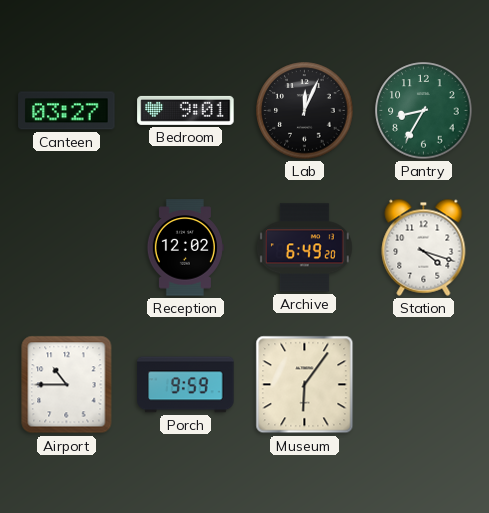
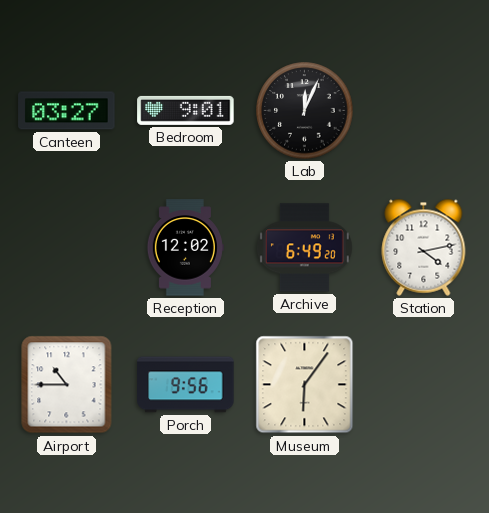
Pantry: 8:35 -> none (424, 111)
Station: 4:18 -> 4:13 (424, 247)
Porch: 9:59 -> 9:56 (186, 385)
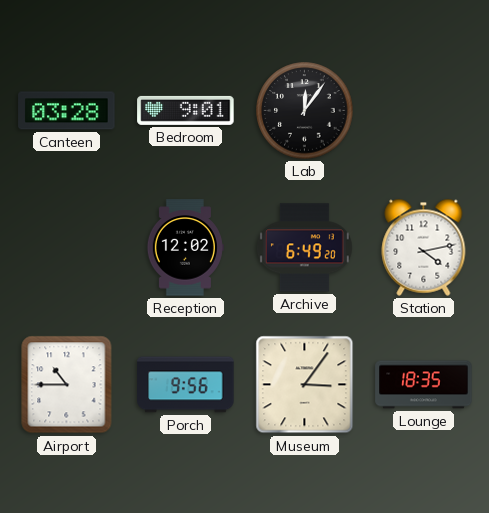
Canteen: 03:27 -> 03:28 (67, 111)
Lab: 12:04 -> 12:06 (305, 111)
Museum: 6:06 -> 3:06 (305, 385)
Lounge: none -> 18:35 (424, 385)
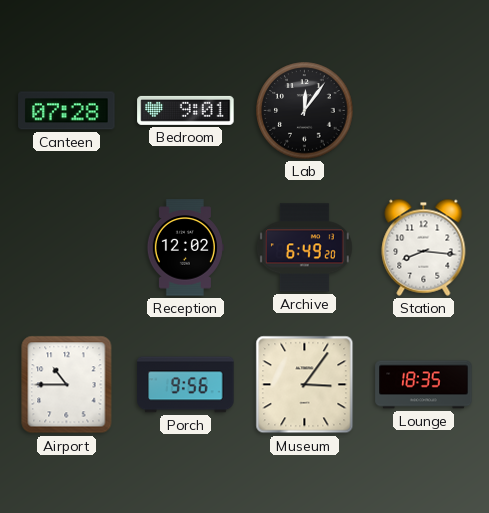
Canteen: 03:28 -> 07:28 (67, 111)
Station: 4:13 -> 8:16 (424, 247)
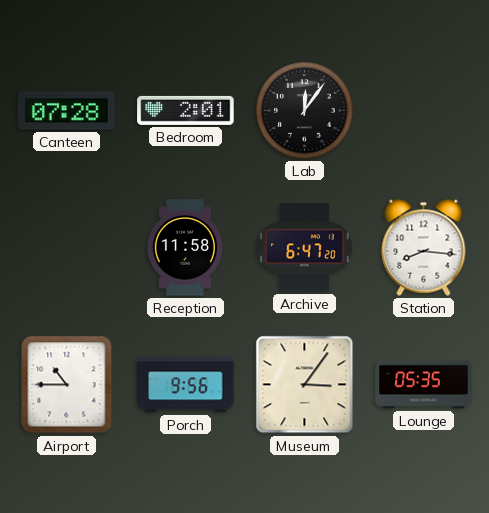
Bedroom: 9:01 -> 2:01 (186, 110)
Reception: 12:02 -> 11:58 (185, 248)
Archive: 6:49 -> 6:47 (304, 248)
Lounge: 18:35 -> 05:35 (424, 385)
